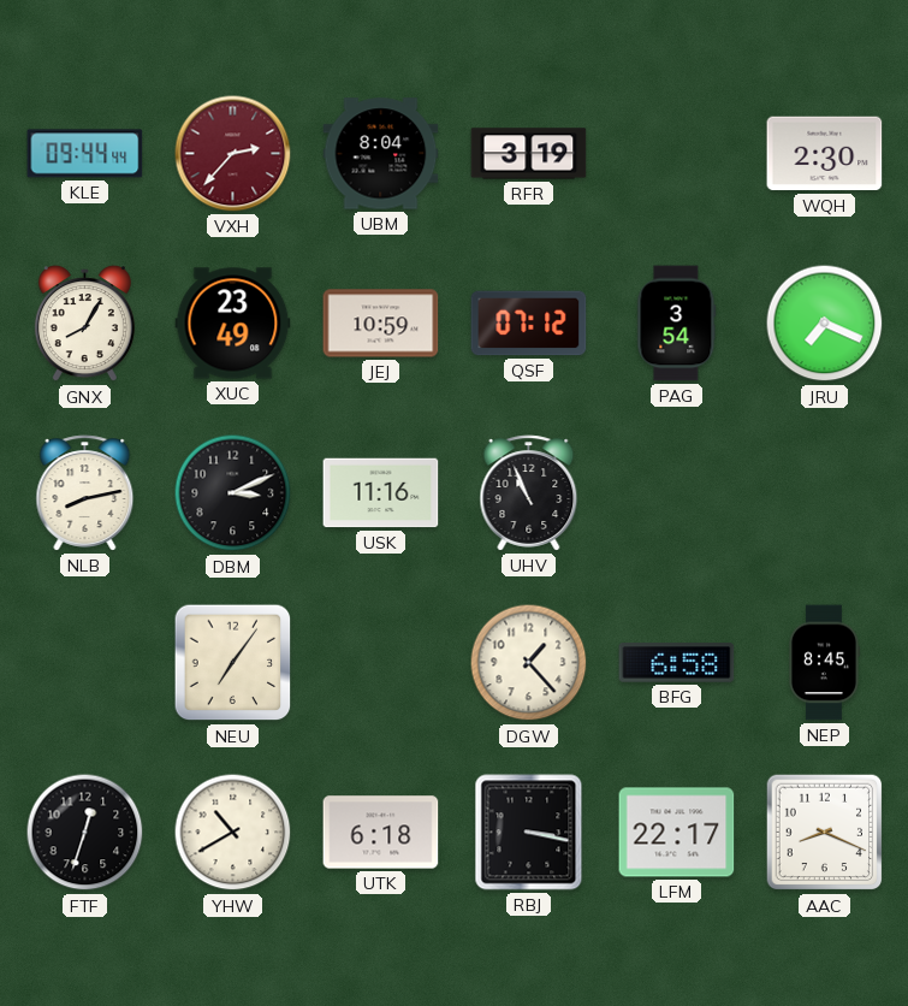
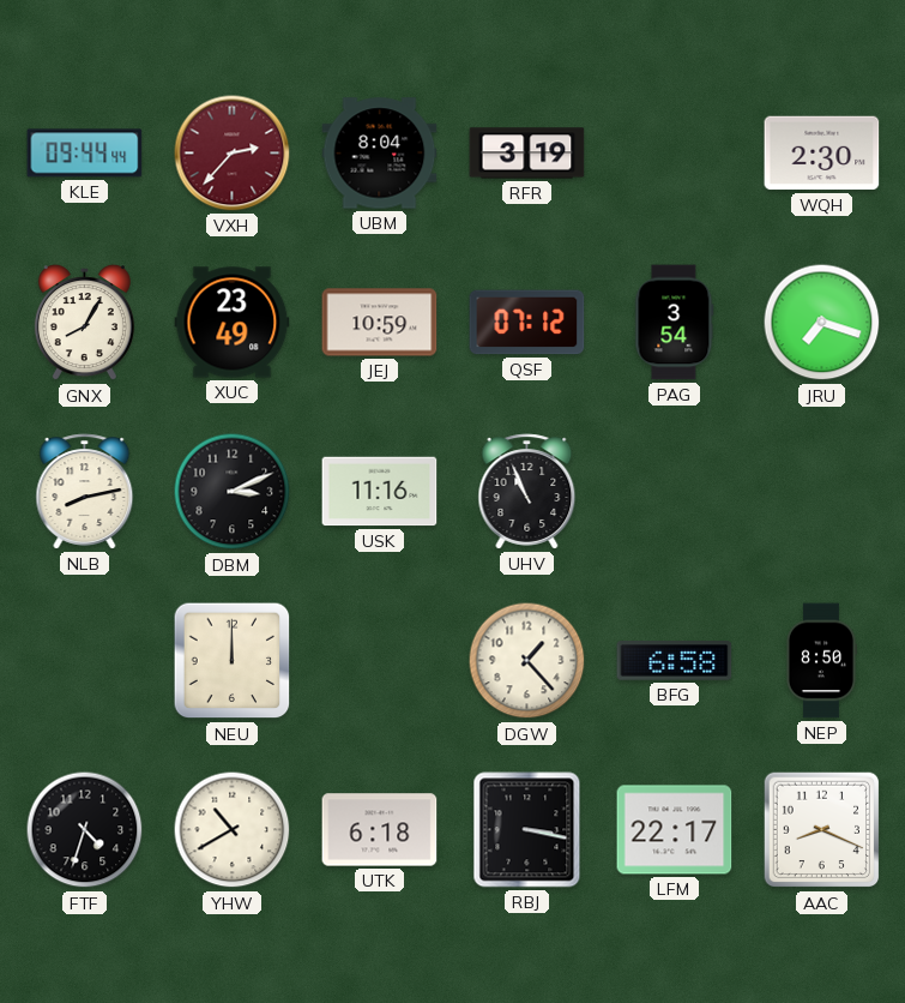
JRU: 7:19 -> 7:18 (822, 323)
NEU: 7:06 -> 12:00 (233, 661)
NEP: 8:45 -> 8:50 (821, 661)
FTF: 12:33 -> 4:33 (85, 830)
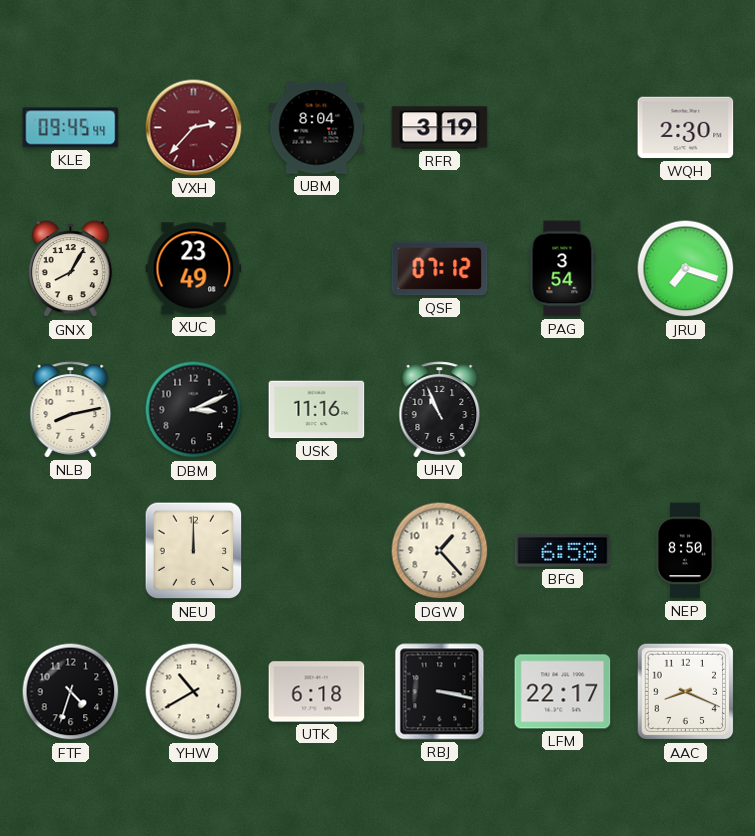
KLE: 09:44 -> 09:45 (71, 128)
JEJ: 10:59 -> none (380, 323)
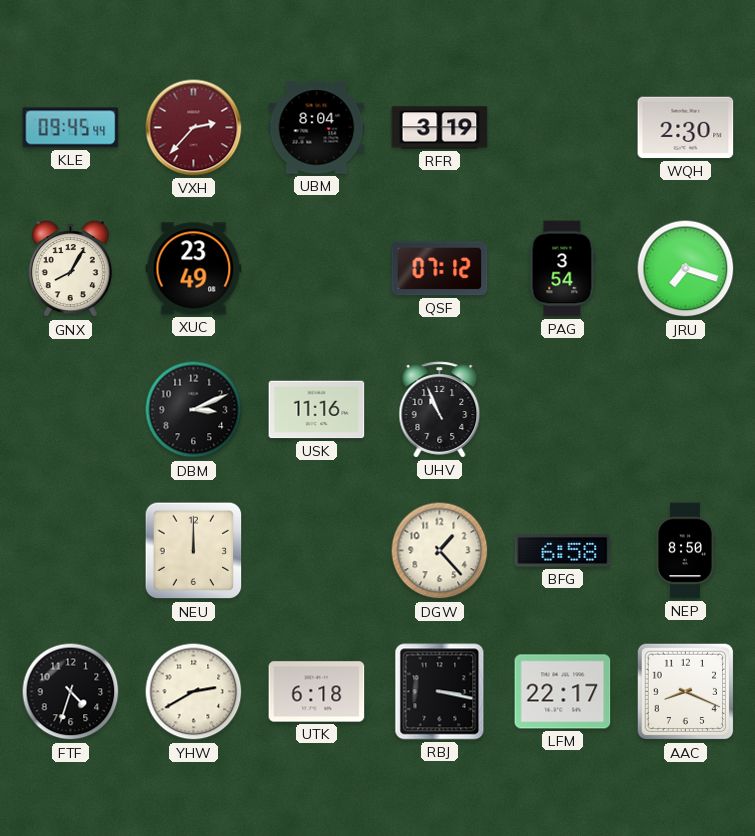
NLB: 8:13 -> none (71, 410)
YHW: 10:40 -> 2:40 (194, 692)
